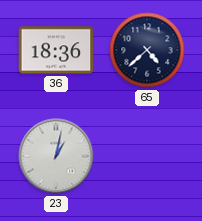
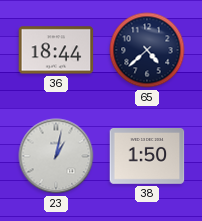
36: 18:36 -> 18:44 (56, 50)
38: none -> 1:50 (147, 157)
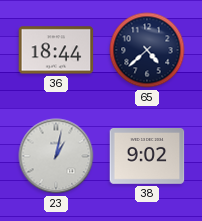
38: 1:50 -> 9:02 (147, 157)
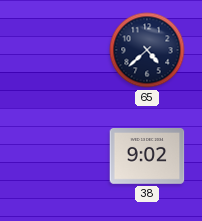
36: 18:44 -> none (56, 50)
23: 1:02 -> none (56, 156)
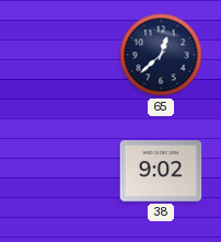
65: 4:38 -> 12:38 (161, 55)
